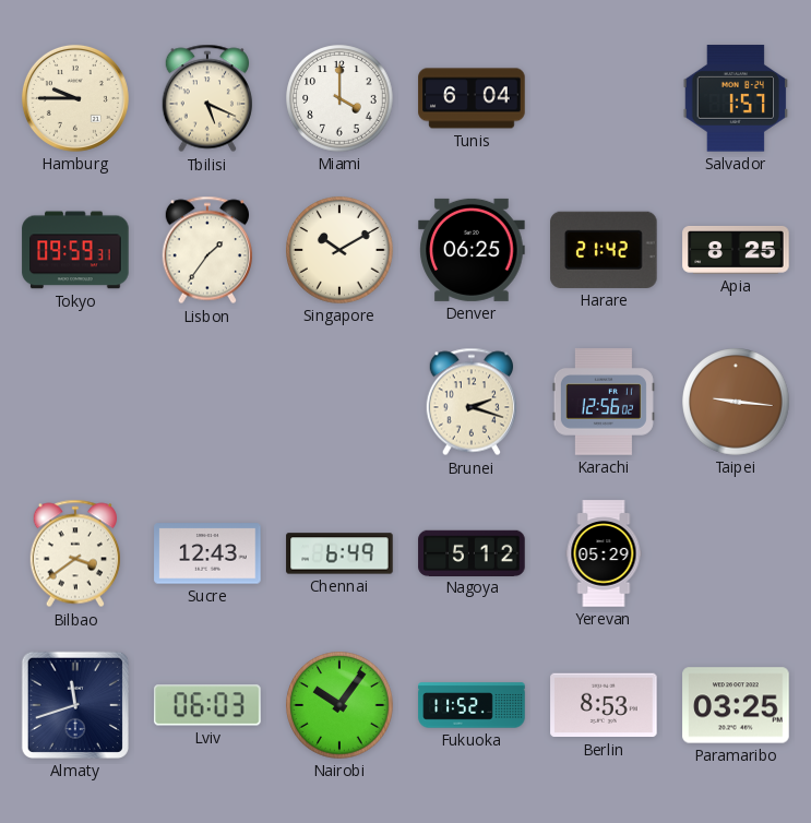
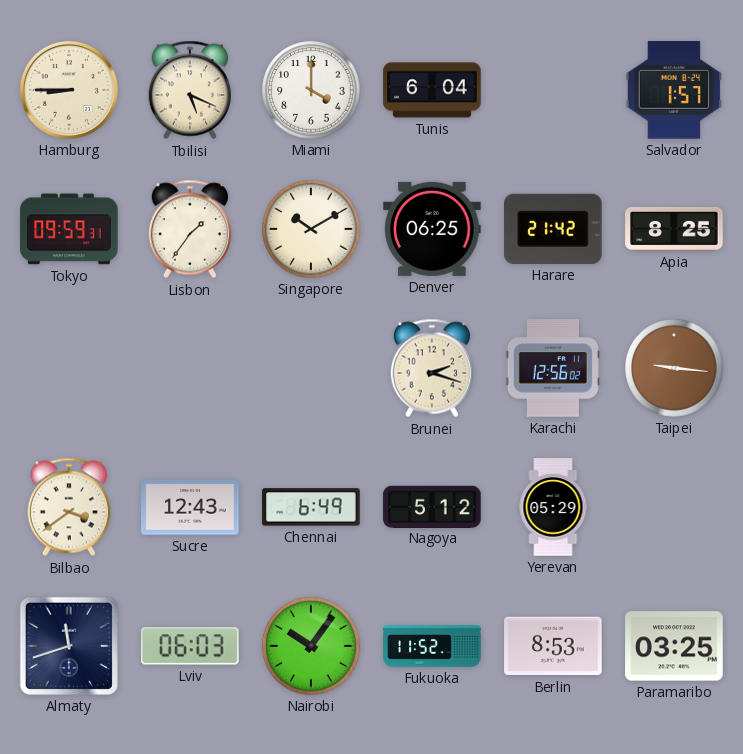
Hamburg: 9:45 -> 8:45 (69, 90)
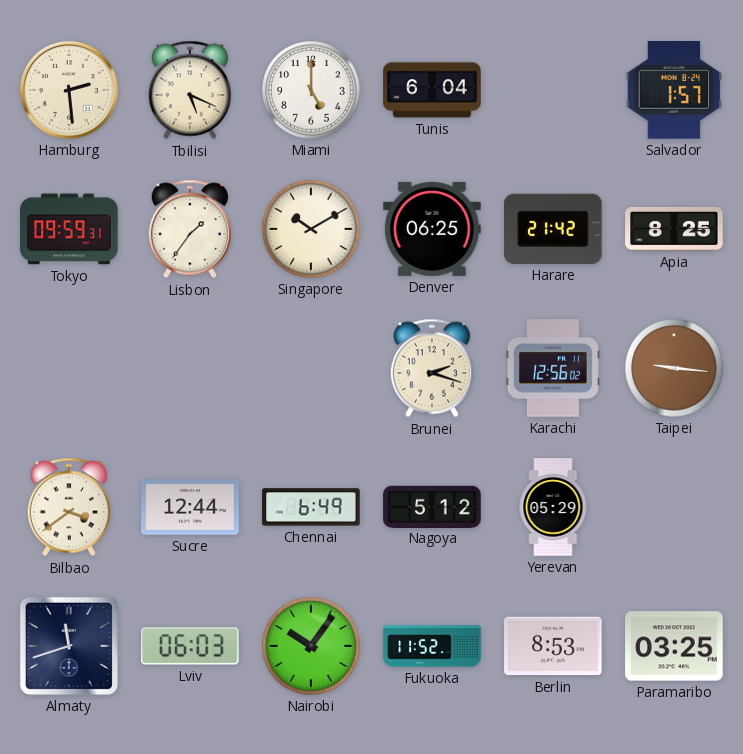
Hamburg: 8:45 -> 2:29 (69, 90)
Miami: 4:00 -> 5:00 (311, 90)
Sucre: 12:43 -> 12:44 (190, 507)
